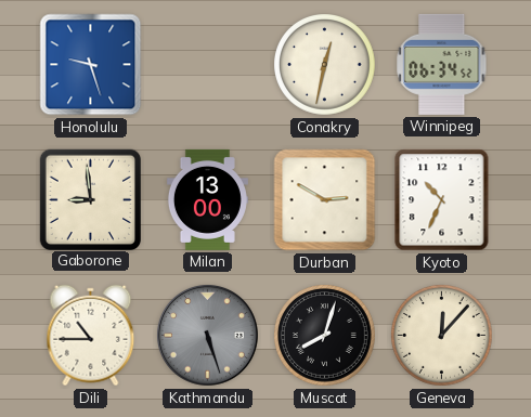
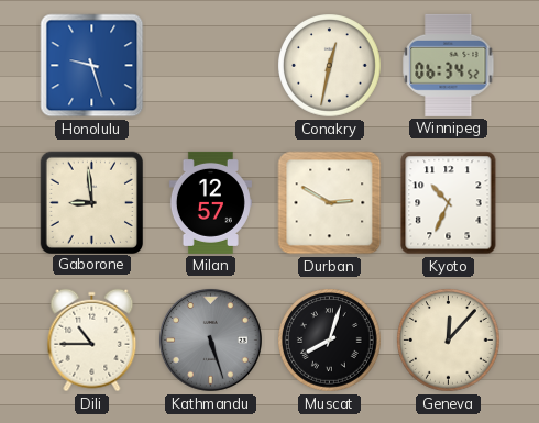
Milan: 13:00 -> 12:57 (210, 202)
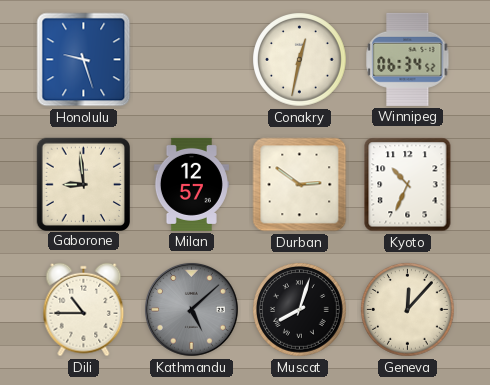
Durban: 2:50 -> 2:51 (300, 185)
Kathmandu: 5:27 -> 5:08 (191, 309)
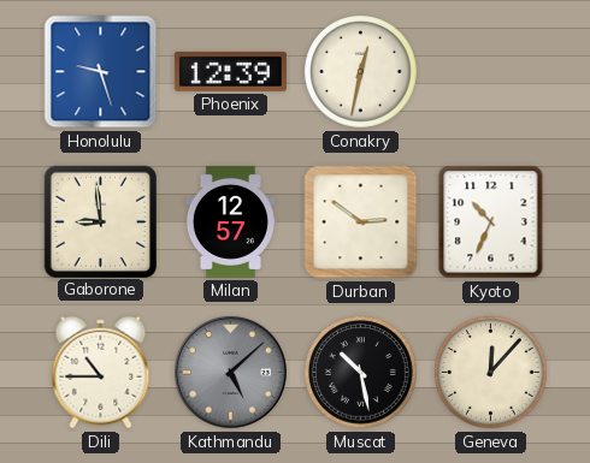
Phoenix: none -> 12:39 (230, 71)
Winnipeg: 06:34 -> none (408, 59)
Muscat: 8:03 -> 10:28 (361, 373)
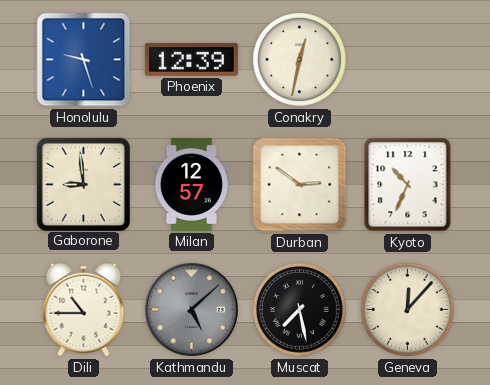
Muscat: 10:28 -> 7:28 (300, 310)
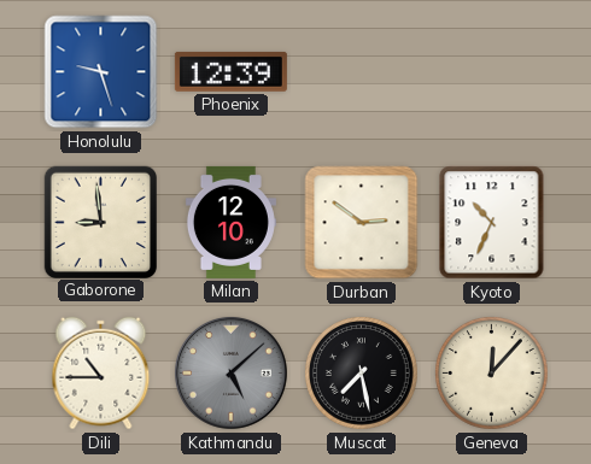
Conakry: 12:32 -> none (300, 60)
Milan: 12:57 -> 12:10 (230, 222)
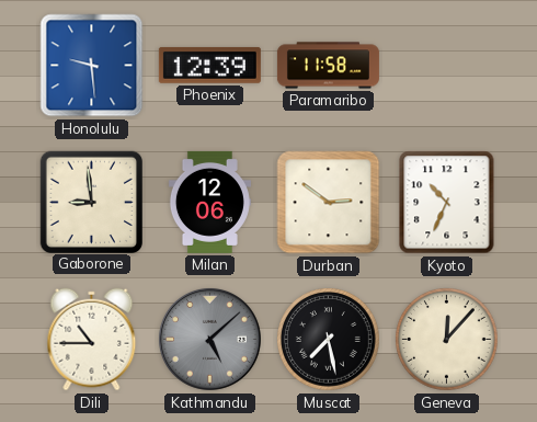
Honolulu: 9:27 -> 9:29 (92, 66)
Paramaribo: none -> 11:58 (328, 66)
Milan: 12:10 -> 12:06 (209, 202)
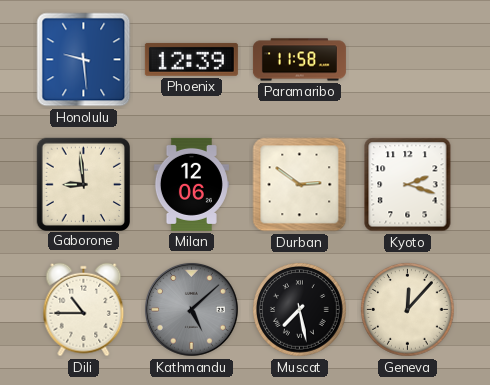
Kyoto: 10:34 -> 2:18 (408, 185)
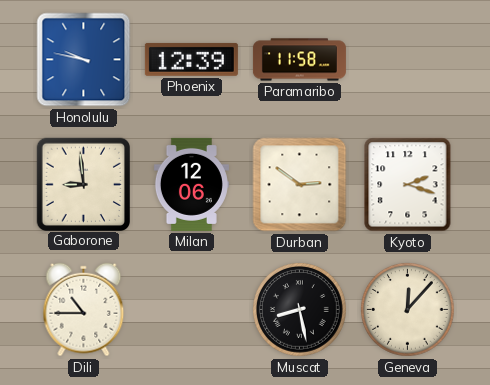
Honolulu: 9:29 -> 9:47 (84, 60)
Kathmandu: 5:08 -> none (191, 309)
Muscat: 7:28 -> 8:28 (300, 310)
